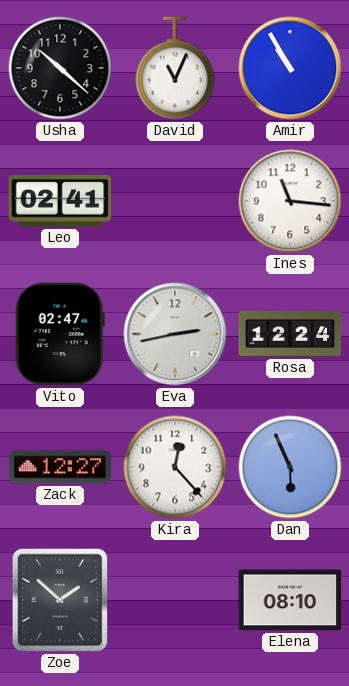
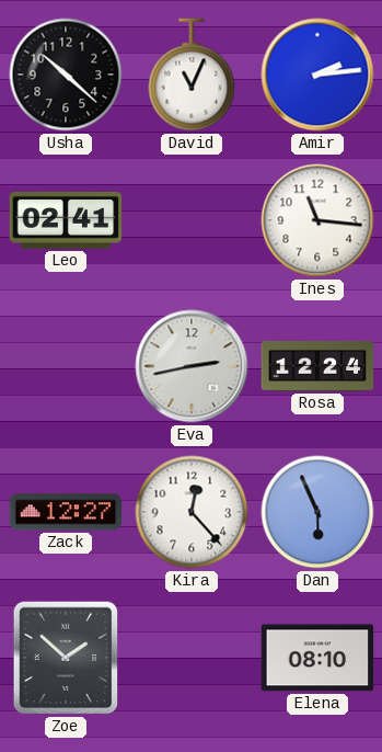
Amir: 10:55 -> 2:14 (317, 75)
Vito: 02:47 -> none (60, 334)
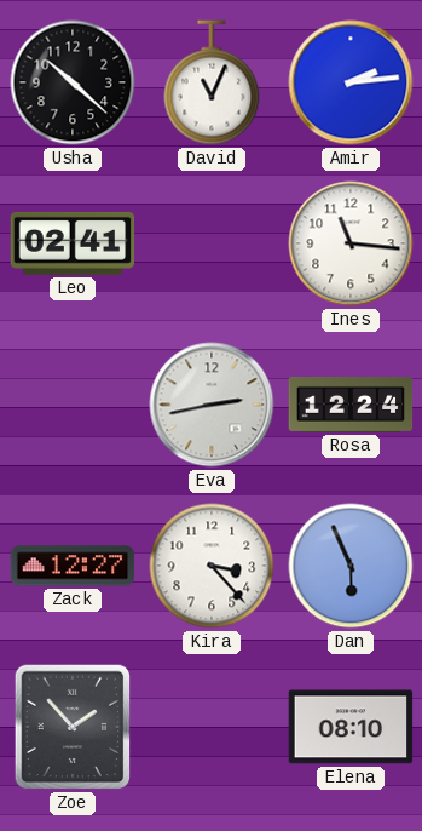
Kira: 12:23 -> 3:23 (212, 566)
Zoe: 1:52 -> 1:53 (73, 727)
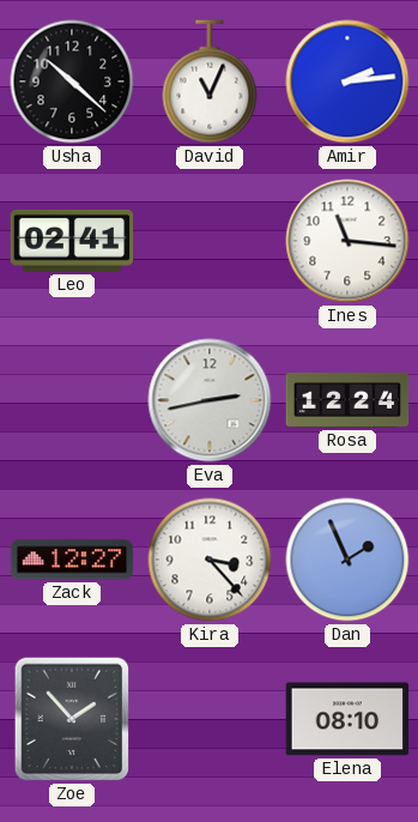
Dan: 5:56 -> 1:56 (347, 560)
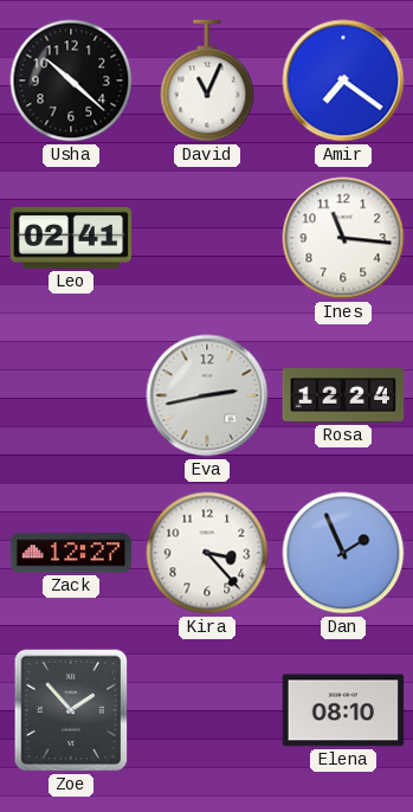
Amir: 2:14 -> 7:21 (343, 80)
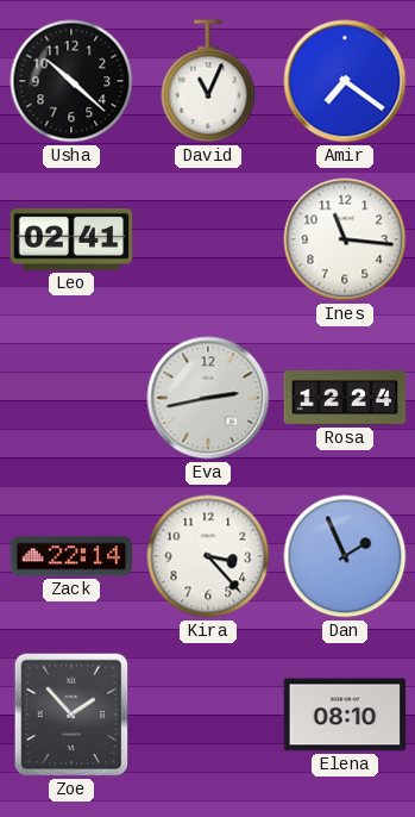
Zack: 12:27 -> 22:14 (71, 556)
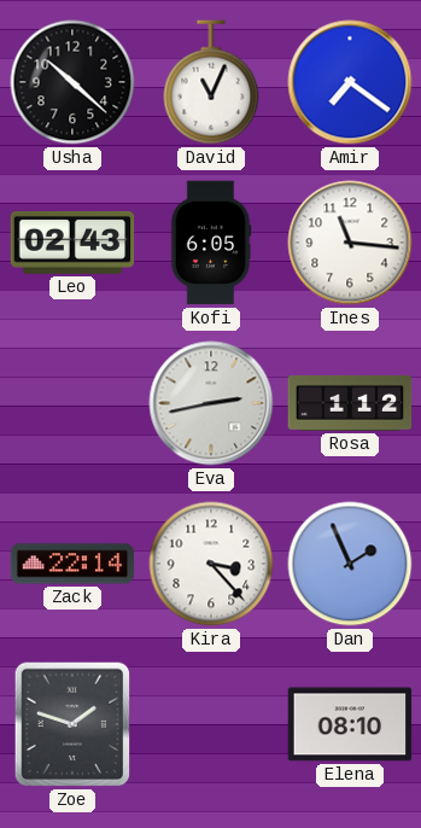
Leo: 02:41 -> 02:43 (72, 243)
Kofi: none -> 6:05 (211, 243)
Rosa: 12:24 -> 1:12 (350, 404)
Zoe: 1:53 -> 1:48 (72, 724)
